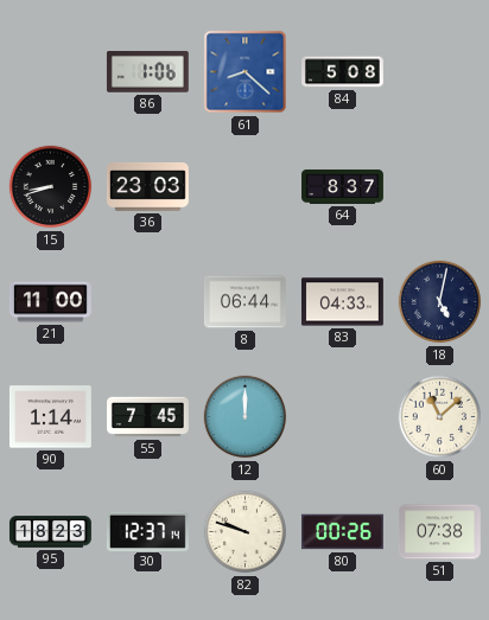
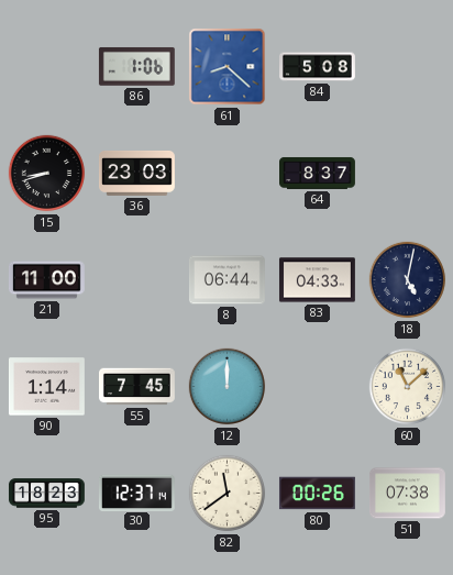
82: 9:48 -> 11:39 (228, 494)
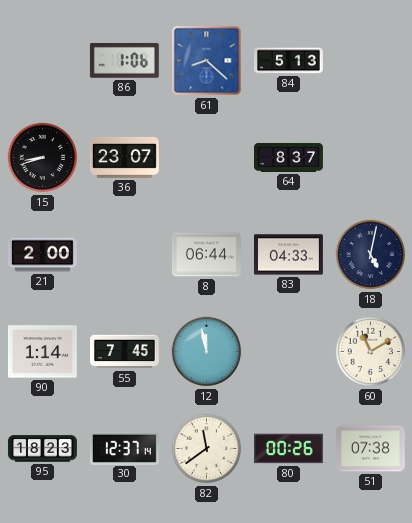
84: 5:08 -> 5:13 (289, 61)
36: 23:03 -> 23:07 (125, 157)
21: 11:00 -> 2:00 (42, 255)
12: 12:00 -> 11:58 (207, 352)
60: 11:08 -> 11:10 (371, 352)
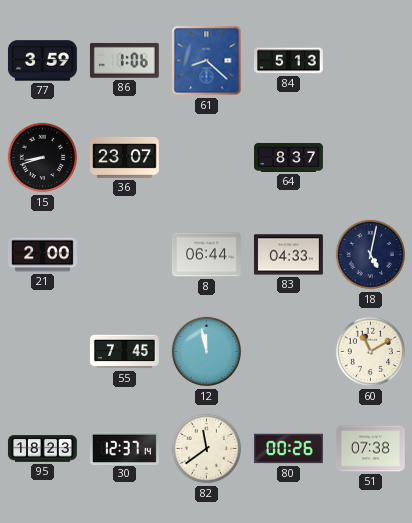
77: none -> 3:59 (42, 61)
90: 1:14 -> none (42, 352)
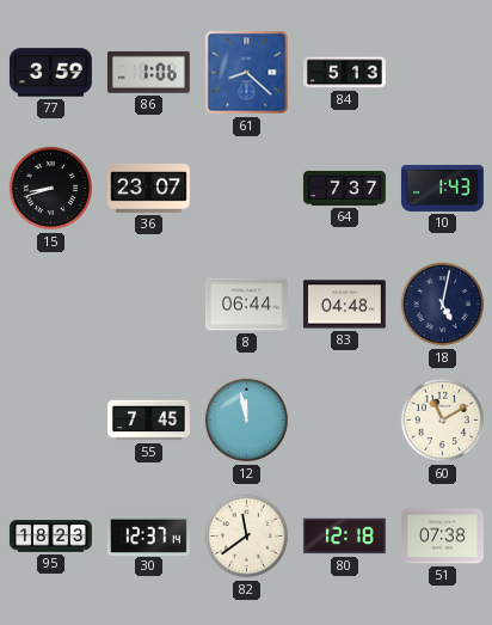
64: 8:37 -> 7:37 (345, 189)
10: none -> 1:43 (442, 188)
21: 2:00 -> none (42, 255)
83: 04:33 -> 04:48 (344, 305)
80: 00:26 -> 12:18 (344, 537)
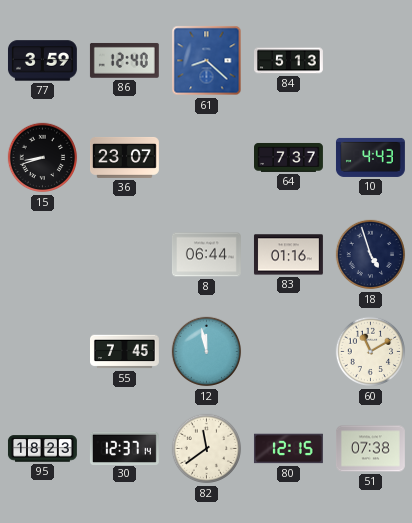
86: 1:06 -> 12:40 (124, 60)
10: 1:43 -> 4:43 (370, 157)
83: 04:48 -> 01:16 (288, 255)
18: 5:02 -> 4:57 (371, 255)
80: 12:18 -> 12:15 (288, 449)
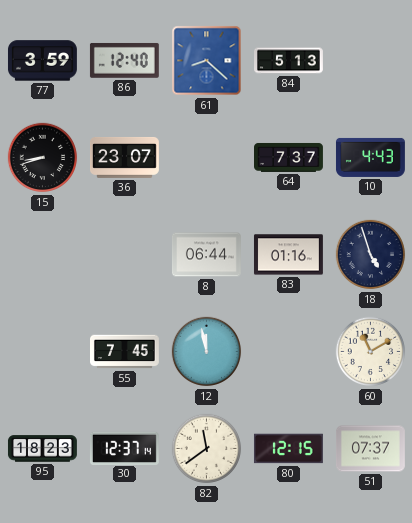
51: 07:38 -> 07:37 (370, 449)
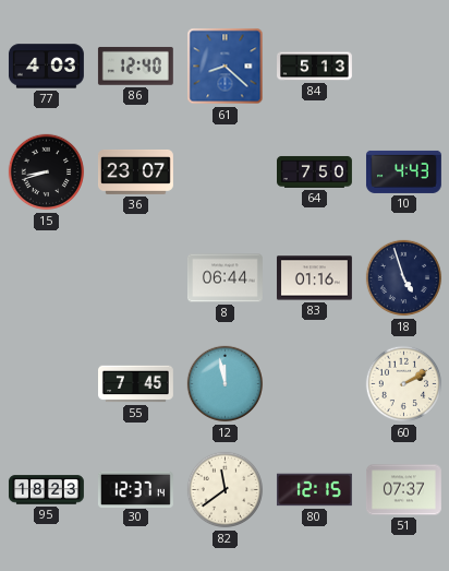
77: 3:59 -> 4:03 (46, 67)
64: 7:37 -> 7:50 (315, 173)
60: 11:10 -> 2:10 (404, 384)
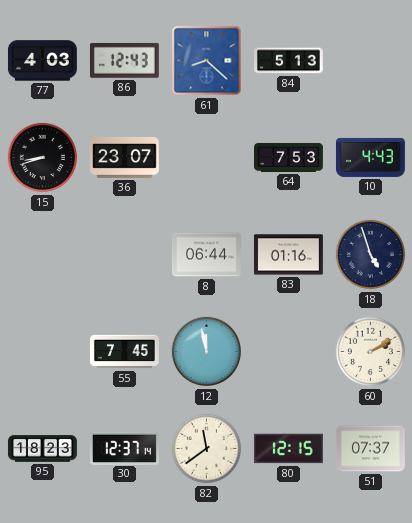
86: 12:40 -> 12:43 (124, 60)
64: 7:50 -> 7:53 (289, 158)
